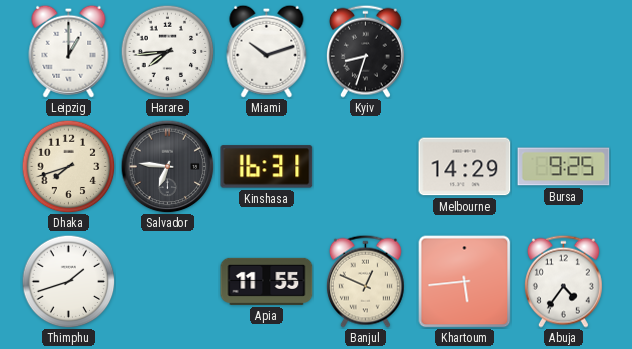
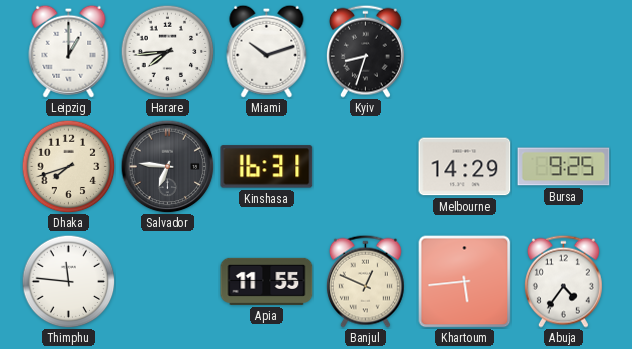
Thimphu: 1:42 -> 11:46 (68, 281)
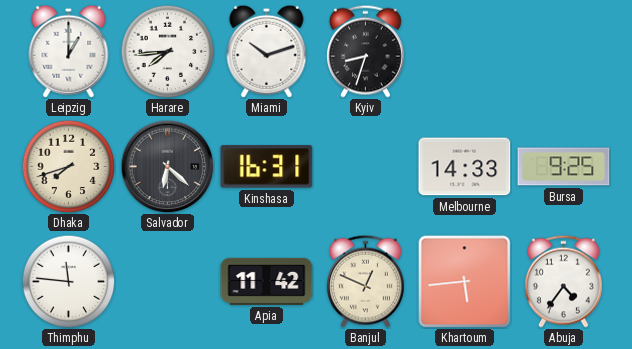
Salvador: 6:46 -> 6:22 (167, 166)
Melbourne: 14:29 -> 14:33 (465, 167)
Apia: 11:55 -> 11:42 (267, 281)
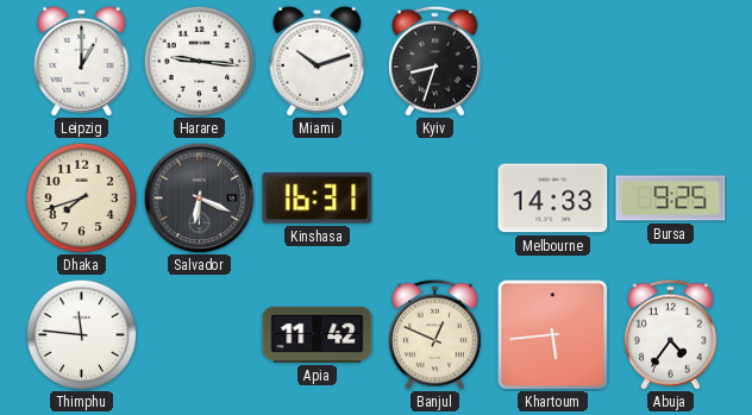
Harare: 7:44 -> 9:16 (199, 61)
Salvador: 6:22 -> 6:19 (199, 197)
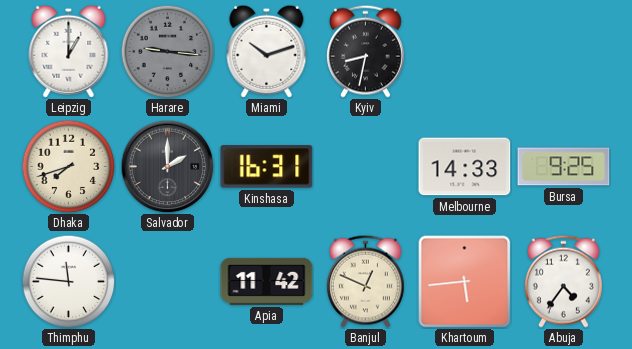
Harare dial: white -> grey (167, 51)
Kyiv: 8:33 -> 8:32 (365, 51)
Salvador: 6:19 -> 2:00 (167, 166)
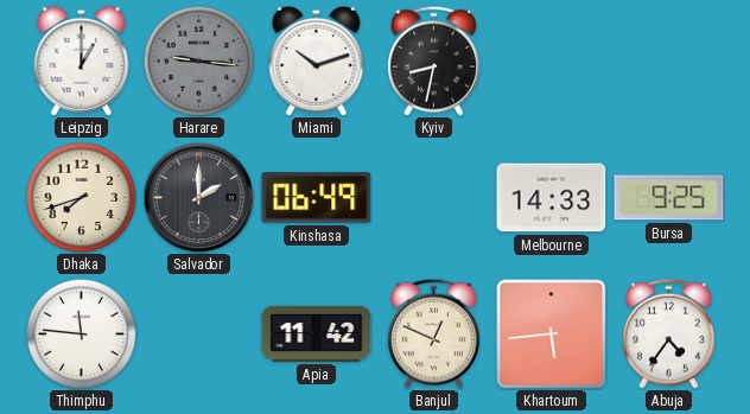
Kinshasa: 16:31 -> 06:49 (317, 198)
